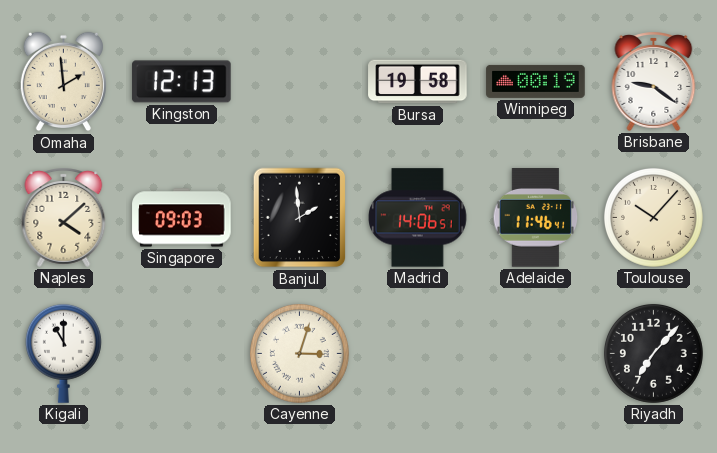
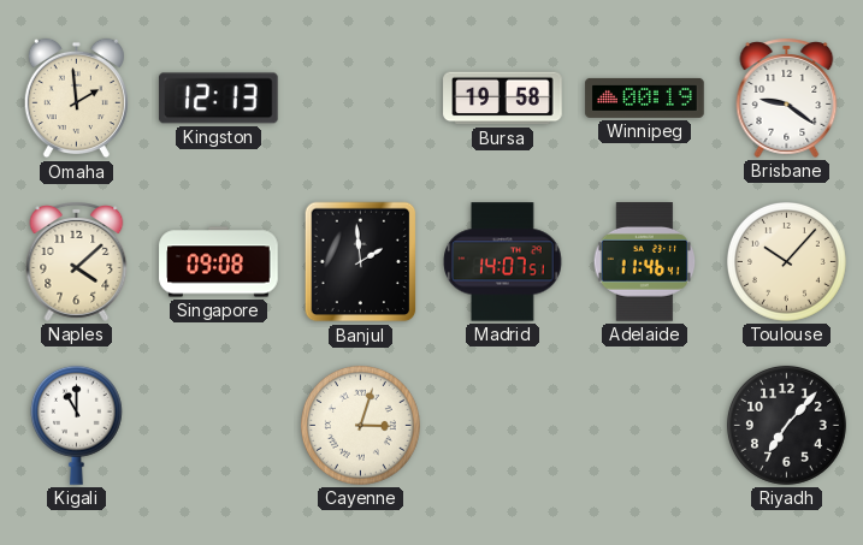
Singapore: 09:03 -> 09:08 (219, 262)
Madrid: 14:06 -> 14:07 (503, 262)
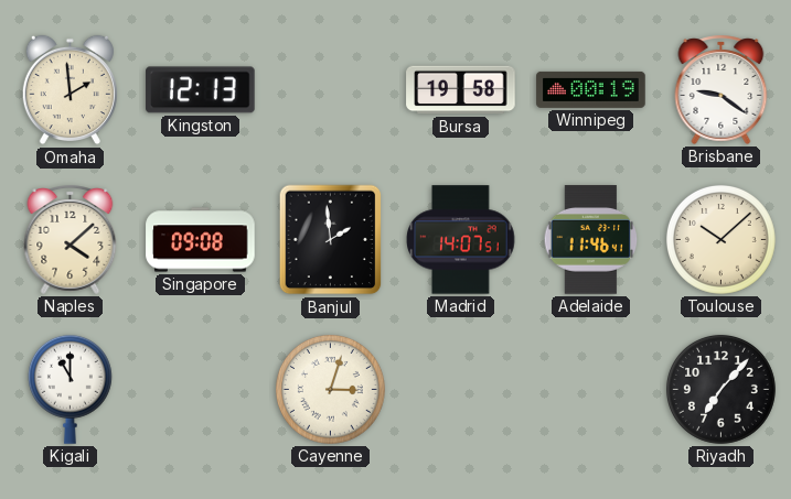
Toulouse: 10:07 -> 10:08 (721, 240)
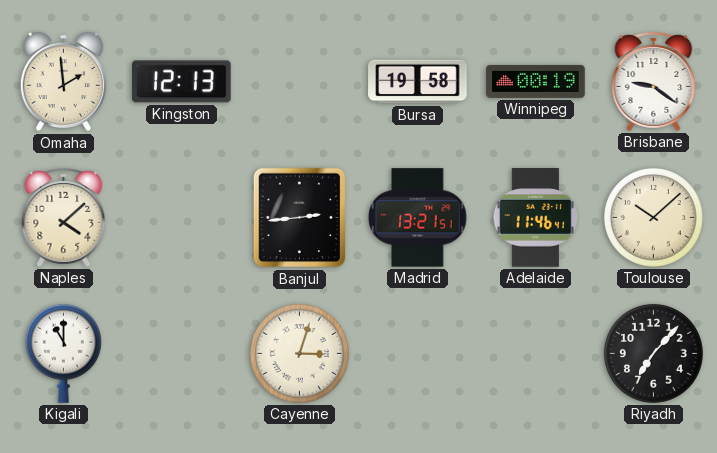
Singapore: 09:08 -> none (201, 240)
Banjul: 1:59 -> 2:44 (300, 218)
Madrid: 14:07 -> 13:21 (418, 218)
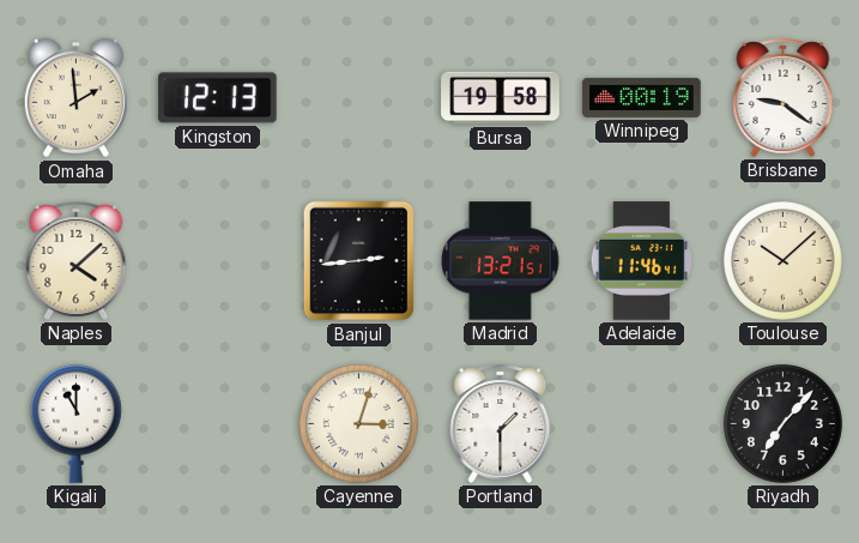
Portland: none -> 1:30 (501, 423)
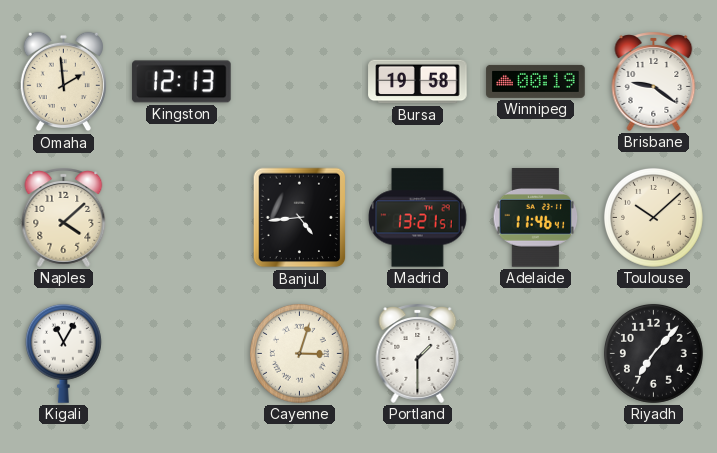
Banjul: 2:44 -> 4:44 (300, 218)
Kigali: 11:00 -> 11:05 (63, 353)
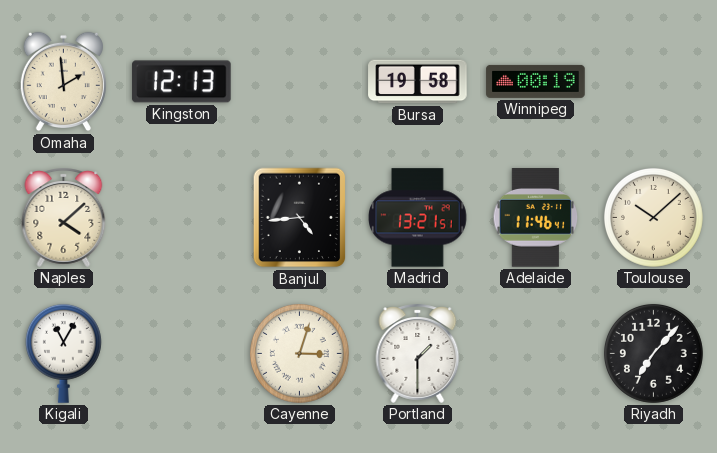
Brisbane: 9:21 -> none (654, 81)
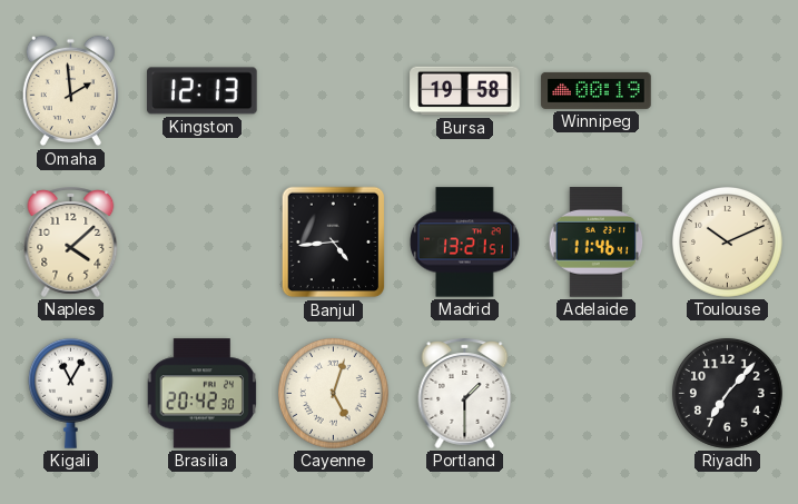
Toulouse: 10:08 -> 10:11 (728, 243)
Brasilia: none -> 20:42 (203, 394)
Cayenne: 3:03 -> 5:03 (334, 394)
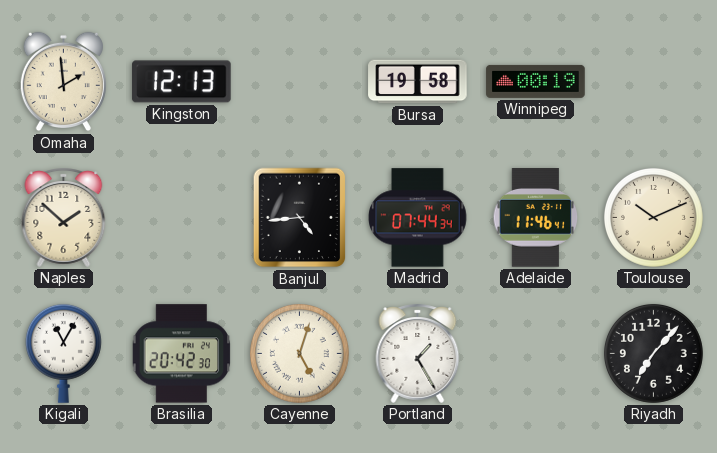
Naples: 4:08 -> 1:52 (64, 217)
Madrid: 13:21 -> 07:44 (418, 218)
Portland: 1:30 -> 1:25 (418, 353)
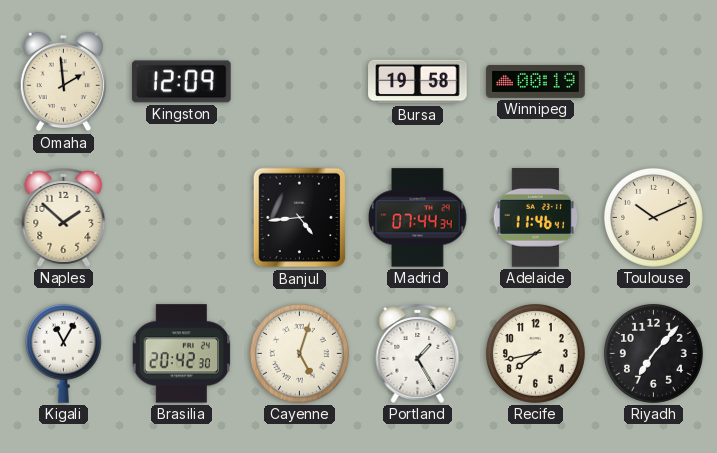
Kingston: 12:13 -> 12:09 (182, 82)
Recife: none -> 7:43 (536, 354)
